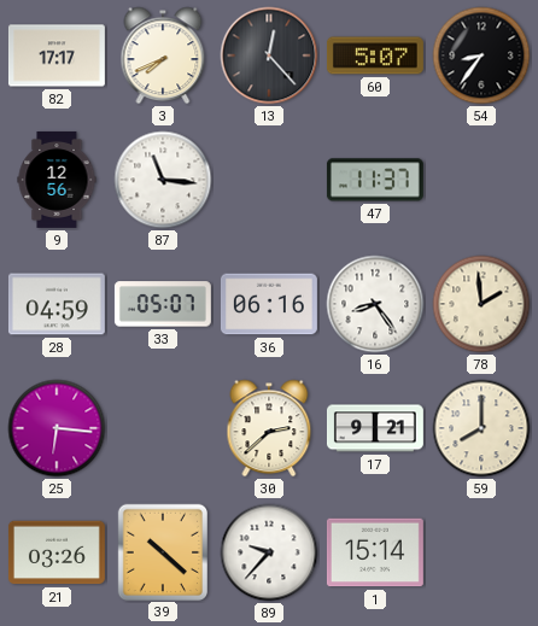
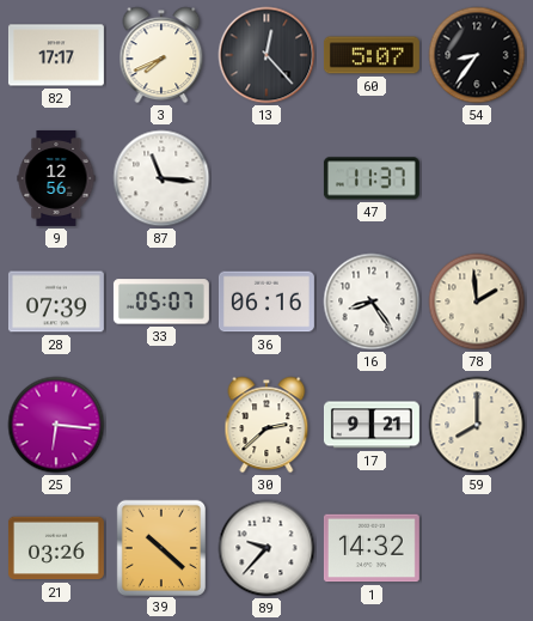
28: 04:59 -> 07:39 (56, 302)
1: 15:14 -> 14:32 (372, 548)
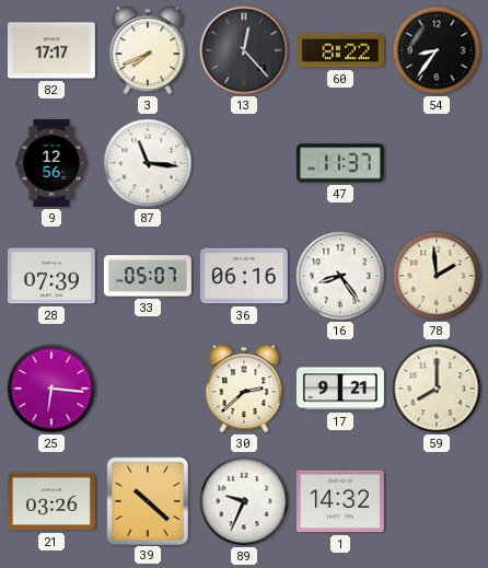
60: 5:07 -> 8:22 (340, 50)
89: 9:37 -> 9:34 (244, 501)
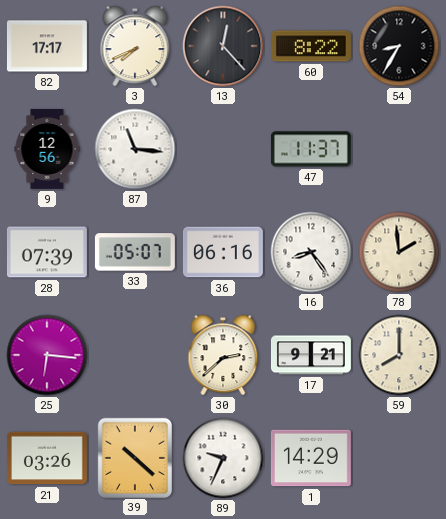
54: 8:36 -> 8:35 (399, 46)
1: 14:32 -> 14:29 (311, 458)
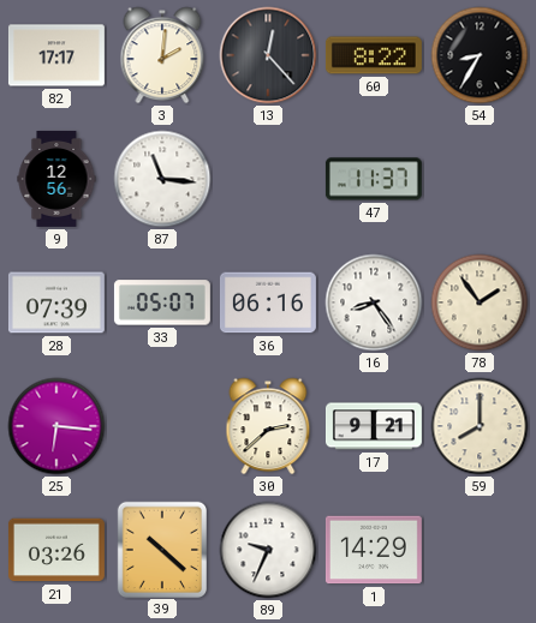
3: 7:41 -> 2:01 (162, 55)
78: 1:59 -> 1:54 (480, 302)
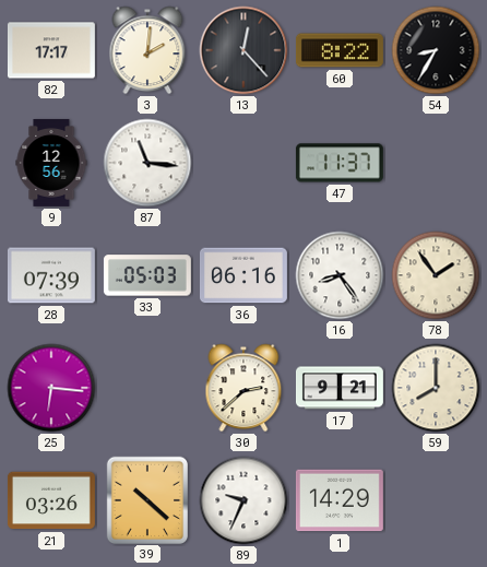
33: 05:07 -> 05:03 (147, 275)
